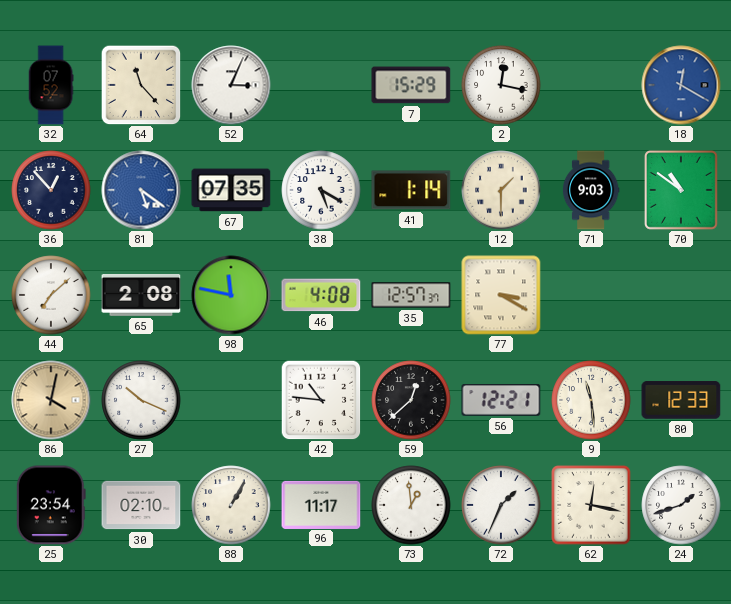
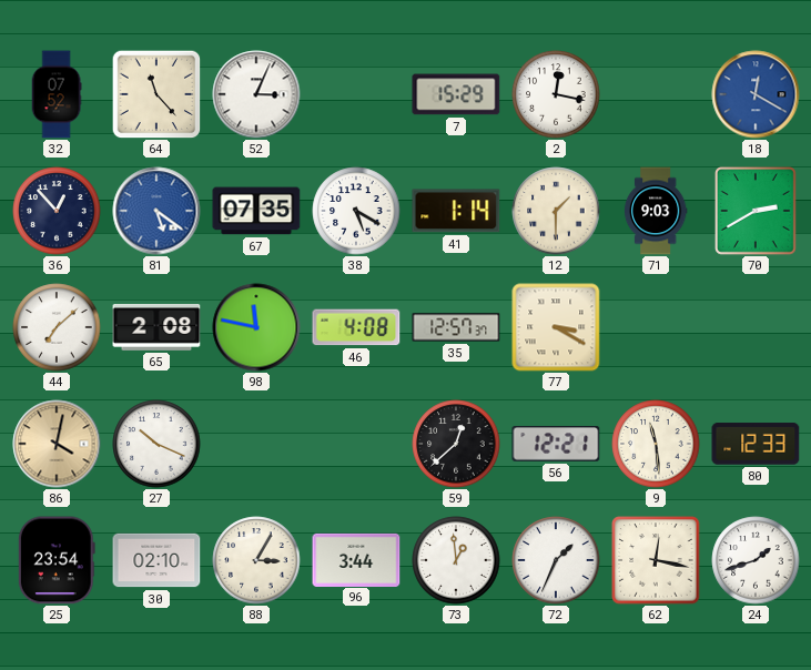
70: 10:51 -> 2:40 (757, 212)
42: 10:46 -> none (321, 400)
88: 1:05 -> 3:05 (256, 560)
96: 11:17 -> 3:44 (356, 559)
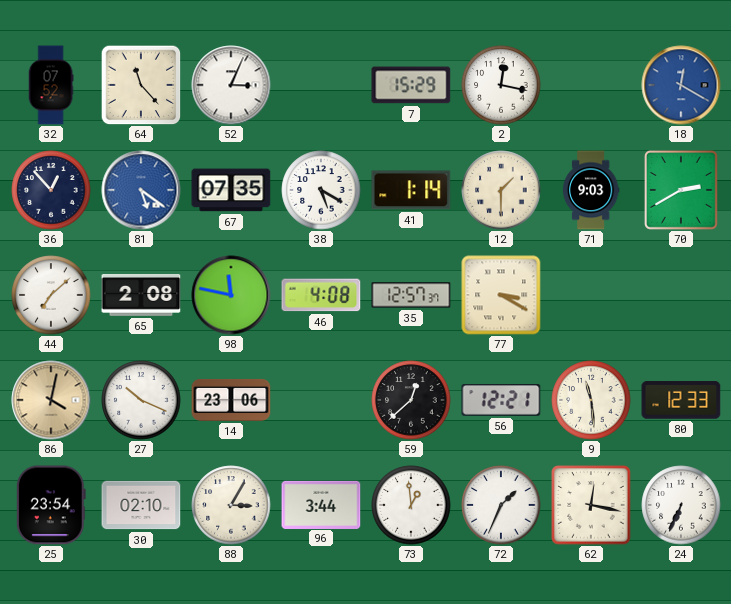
14: none -> 23:06 (231, 400)
24: 1:42 -> 6:34 (681, 505)
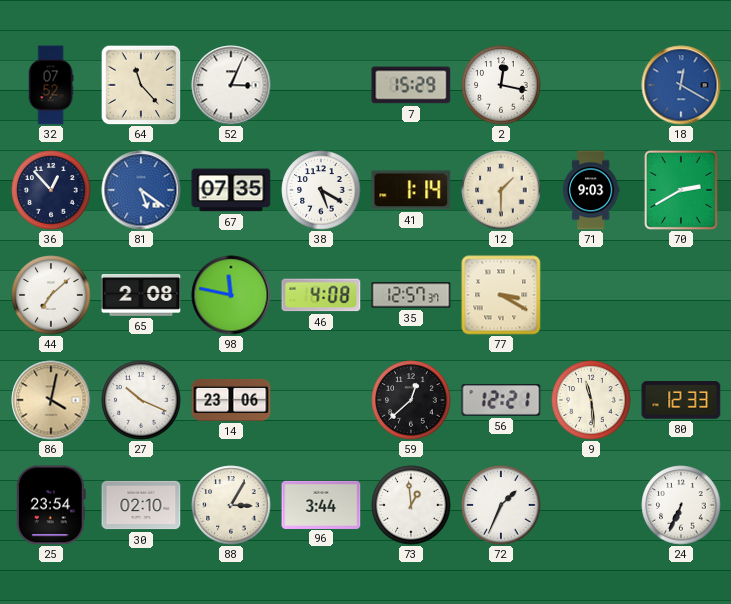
62: 12:17 -> none (591, 505)
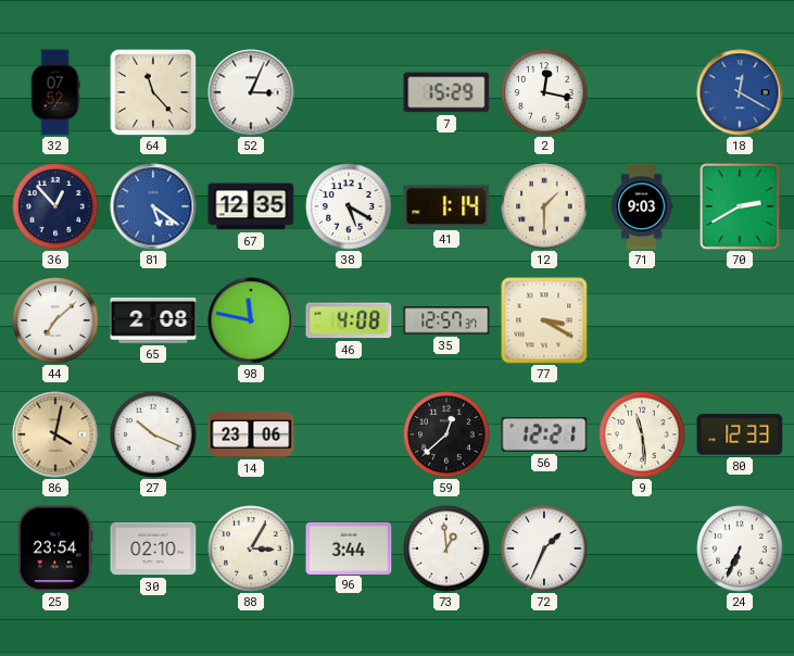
67: 07:35 -> 12:35 (251, 206)
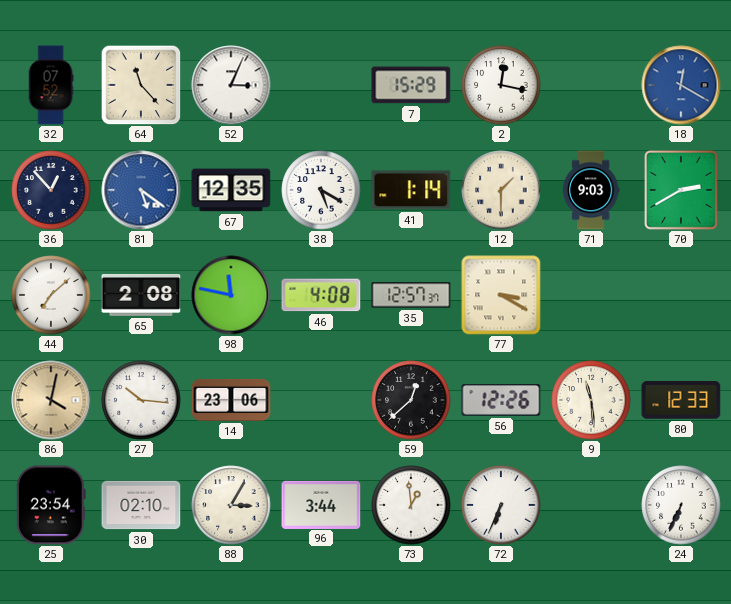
27: 10:19 -> 10:16 (141, 400)
56: 12:21 -> 12:26 (501, 401)
72: 1:34 -> 6:34 (501, 505)
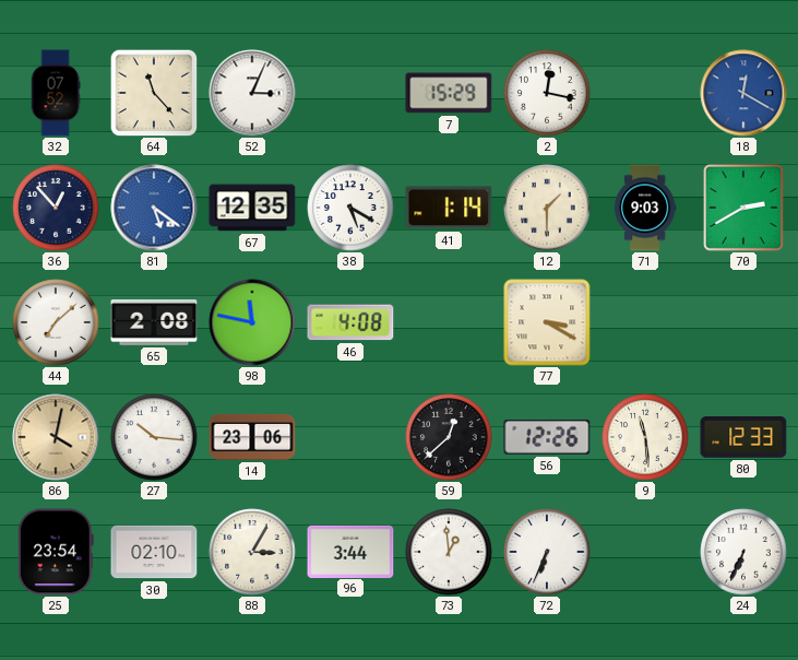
35: 12:57 -> none (411, 295)
